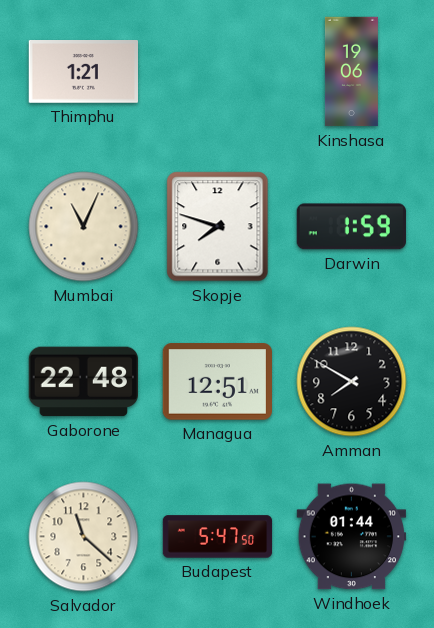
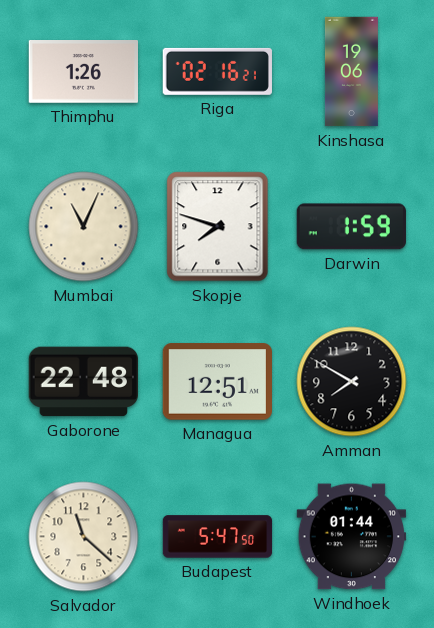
Thimphu: 1:21 -> 1:26 (83, 72)
Riga: none -> 02:16 (217, 71)
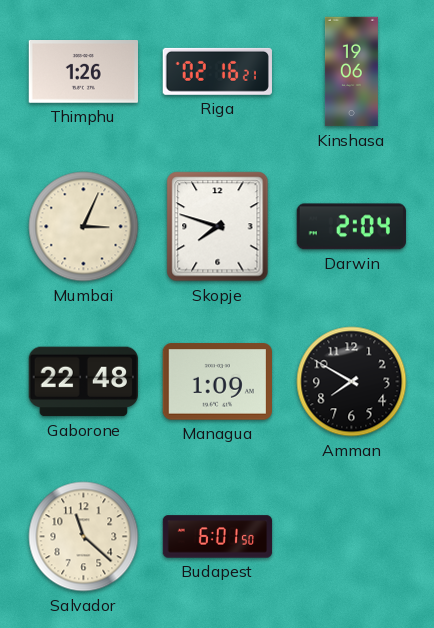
Mumbai: 11:04 -> 3:04 (84, 227)
Darwin: 1:59 -> 2:04 (351, 227)
Managua: 12:51 -> 1:09 (217, 382)
Budapest: 5:47 -> 6:01 (218, 537)
Windhoek: 01:44 -> none (352, 537)
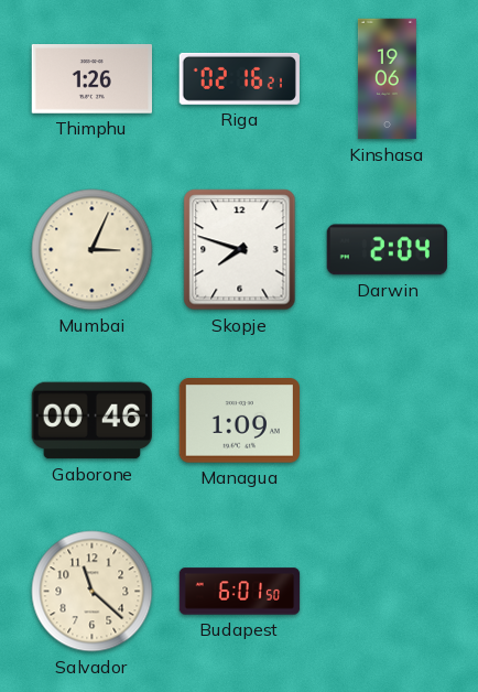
Gaborone: 22:48 -> 00:46 (91, 421)
Amman: 7:50 -> none (352, 382)
